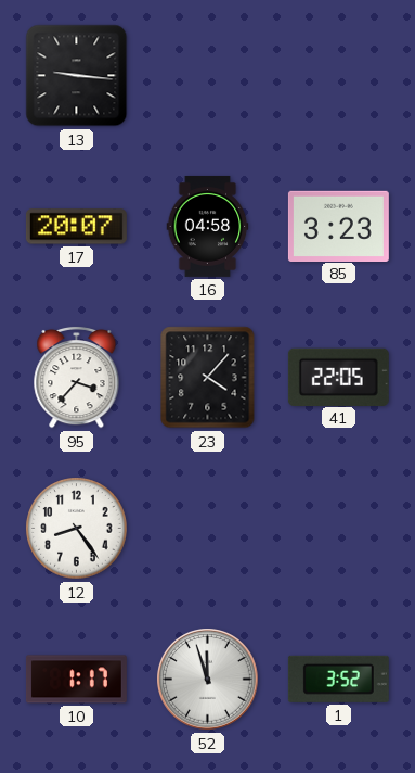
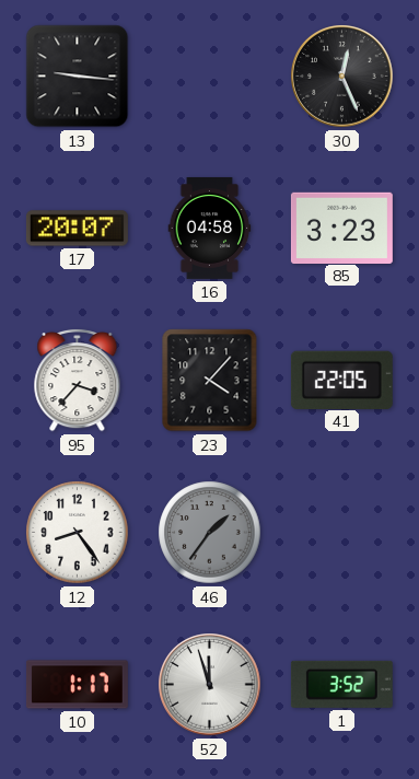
30: none -> 12:26 (342, 77)
46: none -> 1:36 (210, 533)
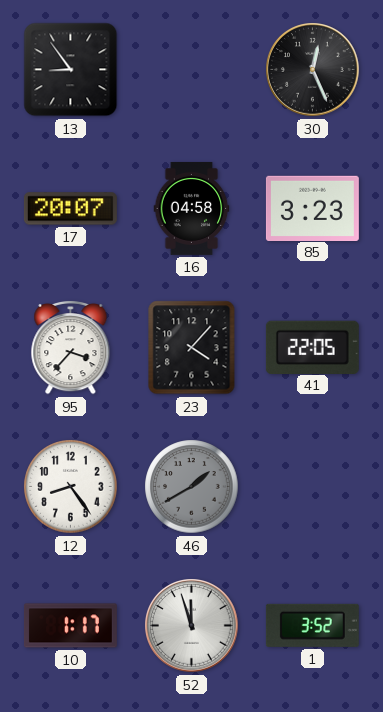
13: 9:16 -> 8:54 (71, 70)
46: 1:36 -> 1:40 (192, 487)
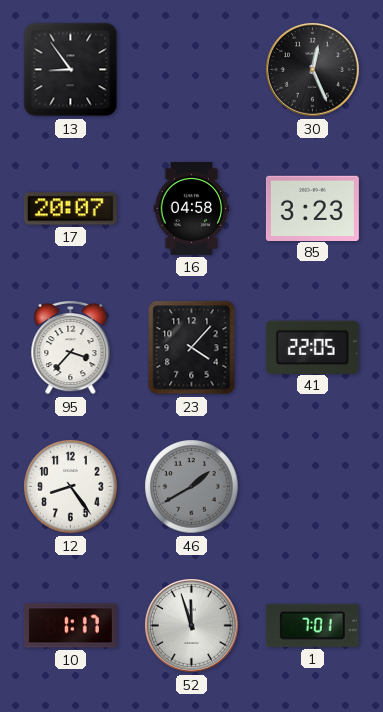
1: 3:52 -> 7:01 (312, 625)
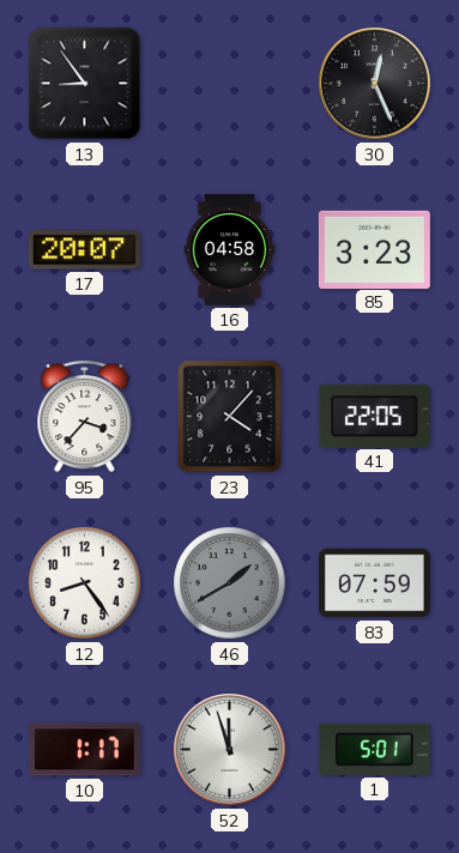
83: none -> 07:59 (374, 583)
1: 7:01 -> 5:01 (374, 749)
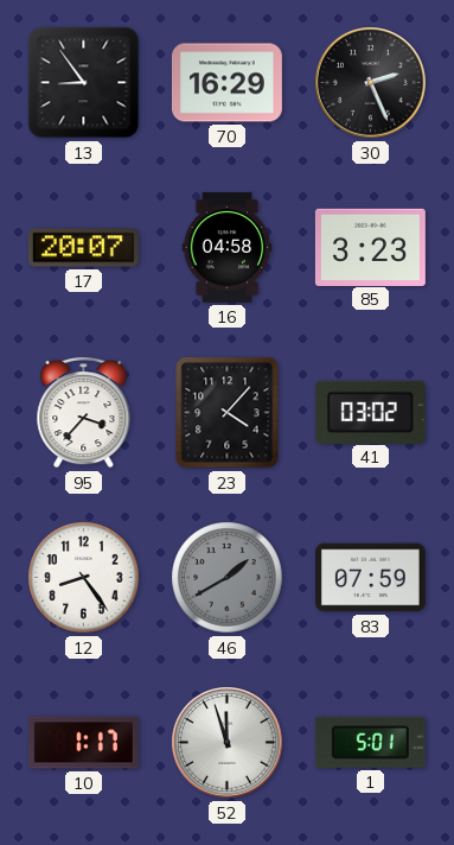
70: none -> 16:29 (226, 83)
30: 12:26 -> 2:26 (371, 83)
41: 22:05 -> 03:02 (370, 412)
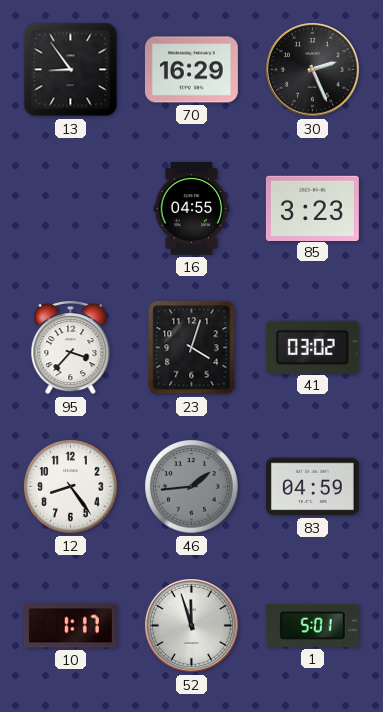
17: 20:07 -> none (83, 248)
16: 04:58 -> 04:55 (192, 208)
23: 4:07 -> 4:03 (192, 348)
46: 1:40 -> 1:44 (192, 487)
83: 07:59 -> 04:59 (312, 487)
